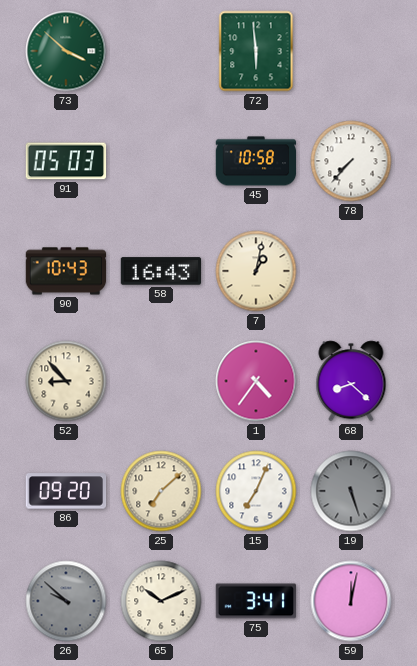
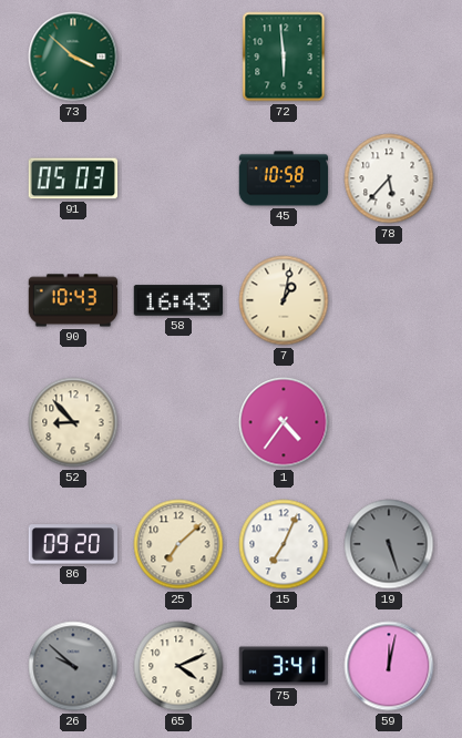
78: 7:37 -> 5:37 (389, 178)
68: 8:22 -> none (351, 381)
65: 10:11 -> 4:11 (178, 666)
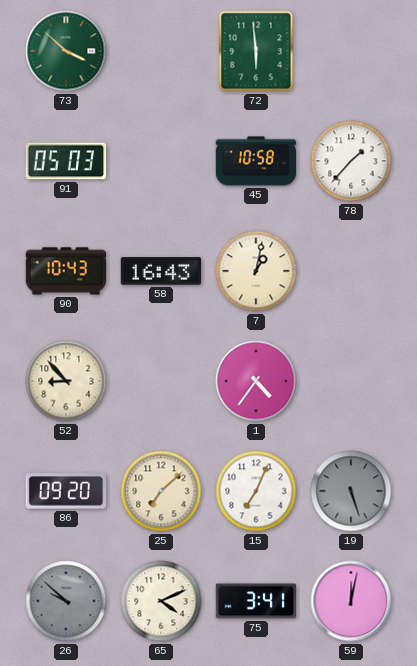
78: 5:37 -> 1:37 (351, 161)
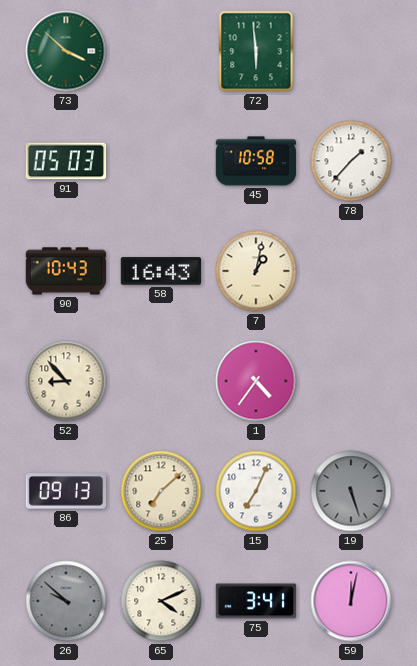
86: 09:20 -> 09:13 (66, 491)
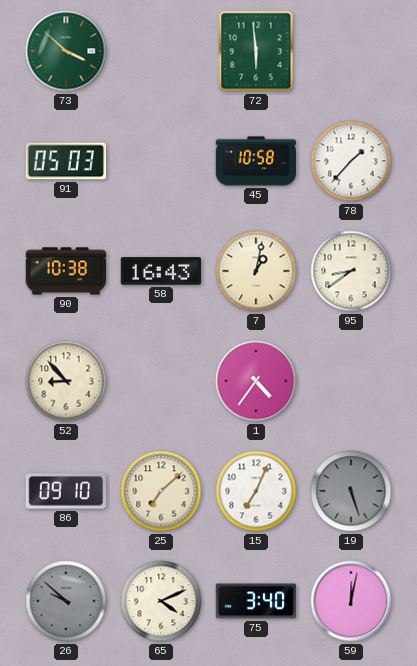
90: 10:43 -> 10:38 (66, 271)
95: none -> 8:39 (351, 271)
86: 09:13 -> 09:10 (66, 491)
75: 3:41 -> 3:40 (256, 601)
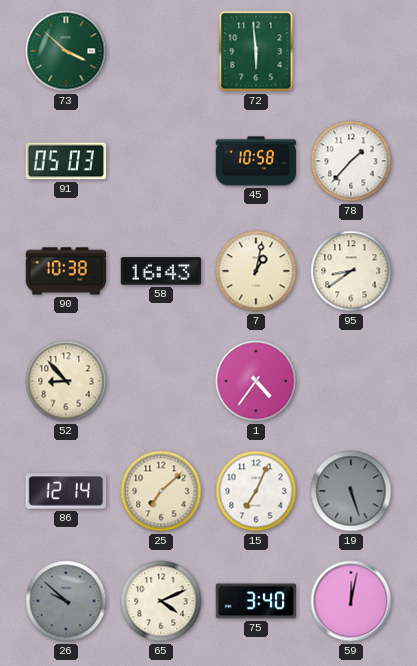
86: 09:10 -> 12:14 (66, 491)
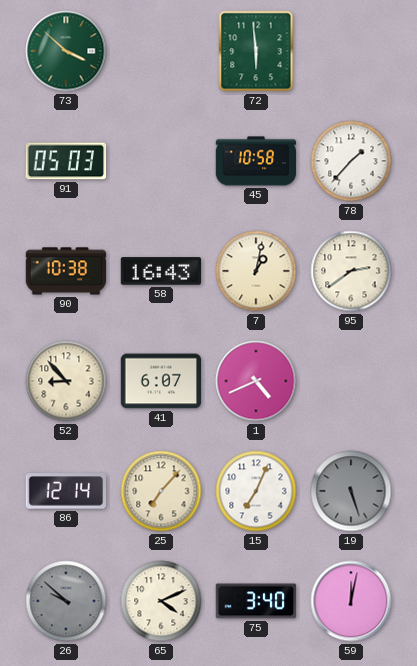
95: 8:39 -> 2:39 (351, 271)
41: none -> 6:07 (161, 381)
1: 4:36 -> 4:41 (256, 381)
25: 7:08 -> 7:07 (161, 491)
